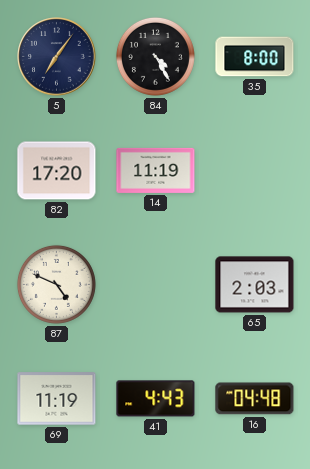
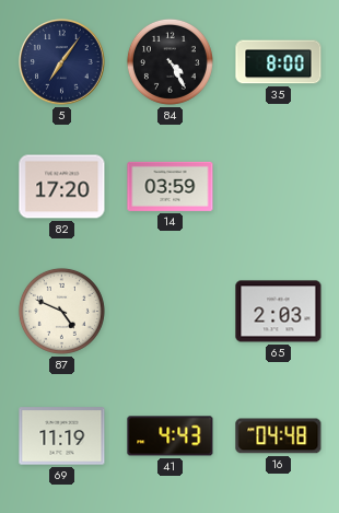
14: 11:19 -> 03:59 (171, 186)
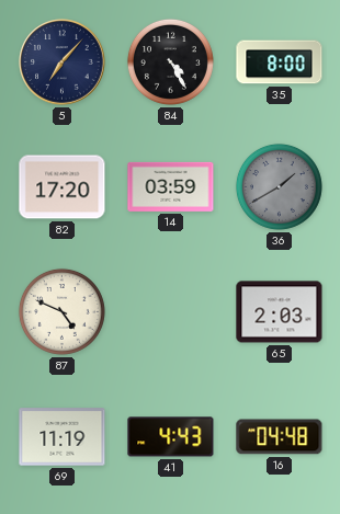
5: 7:06 -> 7:07 (63, 62)
36: none -> 1:40 (279, 186)
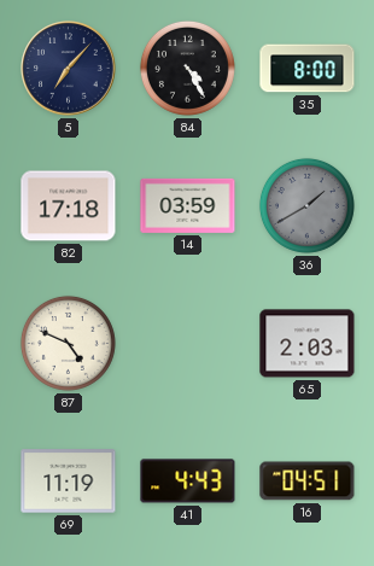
82: 17:20 -> 17:18 (69, 206)
16: 04:48 -> 04:51 (308, 482)
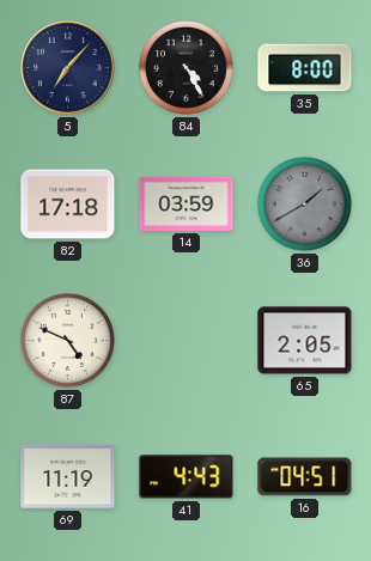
65: 2:03 -> 2:05 (305, 341)
